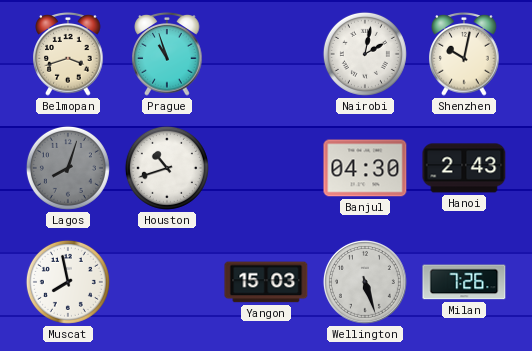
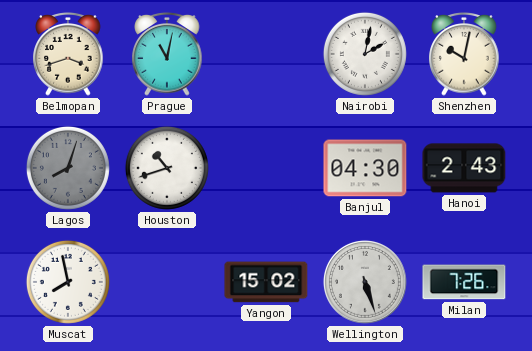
Prague: 10:57 -> 11:02 (167, 54)
Yangon: 15:03 -> 15:02 (266, 282)
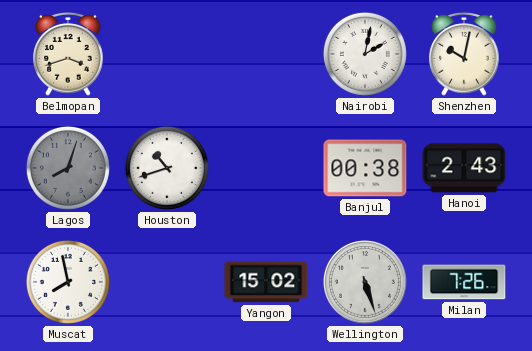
Prague: 11:02 -> none (167, 54)
Banjul: 04:30 -> 00:38 (365, 168)
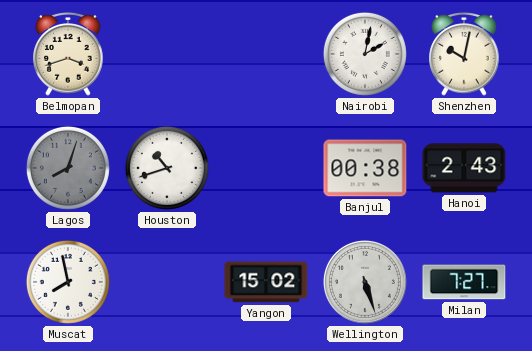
Milan: 7:26 -> 7:27 (464, 282)
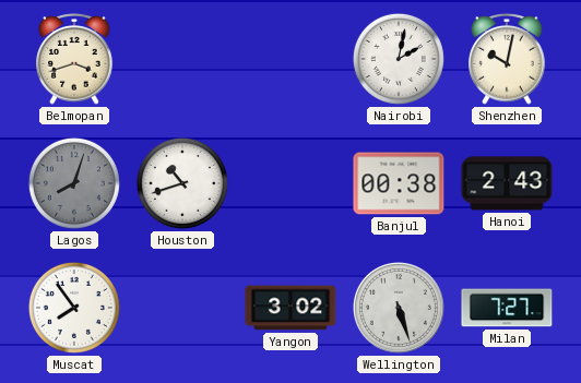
Muscat: 7:58 -> 7:54 (74, 308)
Yangon: 15:02 -> 3:02 (290, 308)
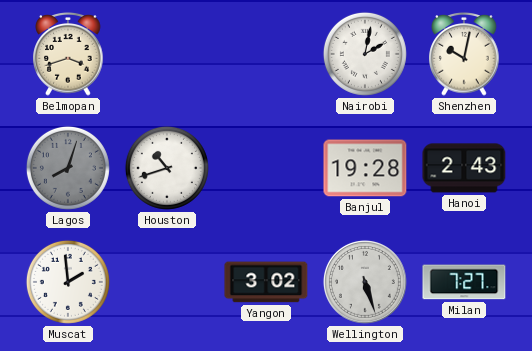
Banjul: 00:38 -> 19:28 (365, 168)
Muscat: 7:54 -> 1:59 (68, 282)
